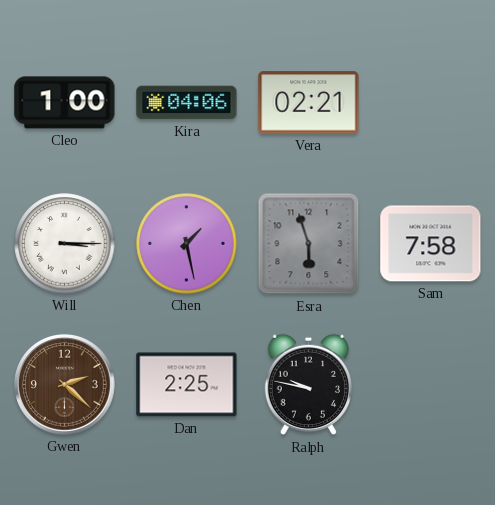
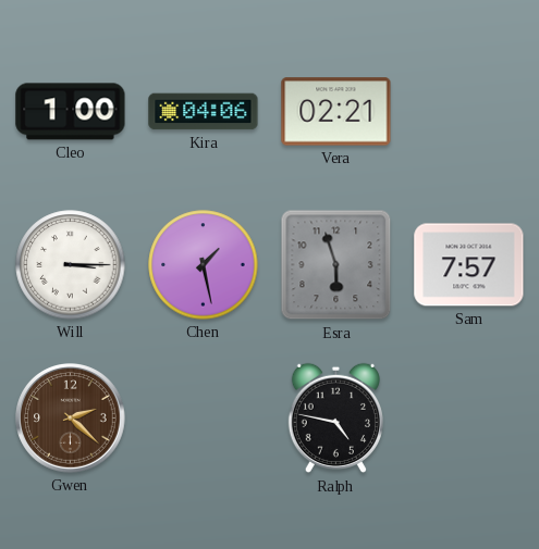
Sam: 7:58 -> 7:57 (469, 265)
Dan: 2:25 -> none (187, 385)
Ralph: 9:47 -> 4:47 (335, 419)
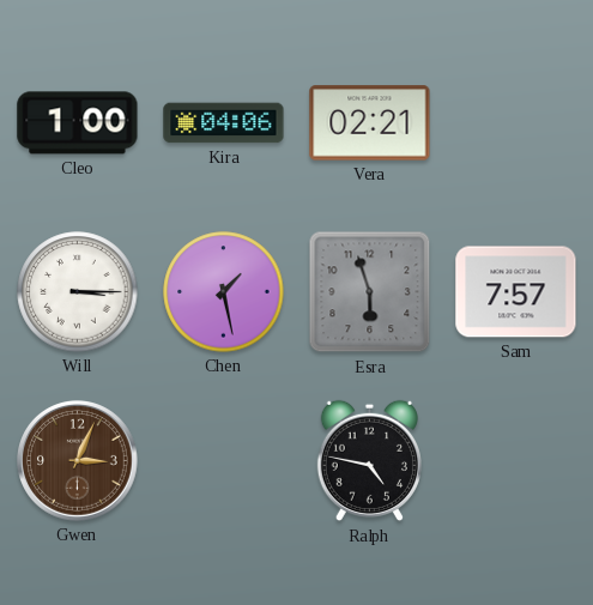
Gwen: 2:22 -> 3:04 (78, 461)
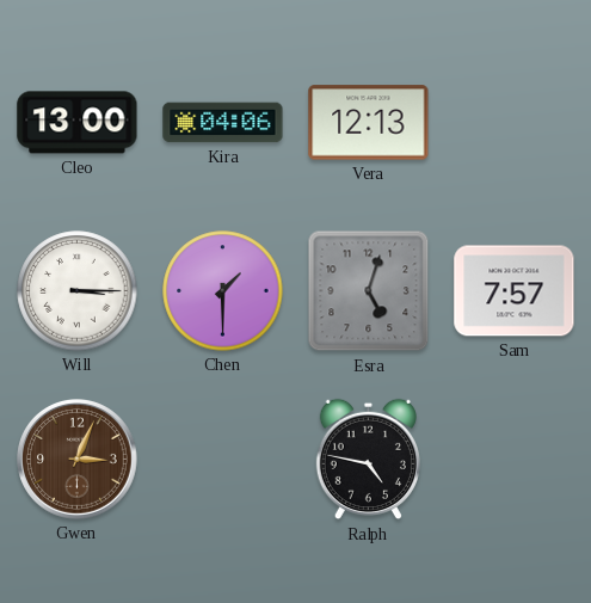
Cleo: 1:00 -> 13:00 (78, 123)
Vera: 02:21 -> 12:13 (369, 123)
Chen: 1:28 -> 1:30 (223, 291)
Esra: 5:57 -> 5:03 (369, 291)
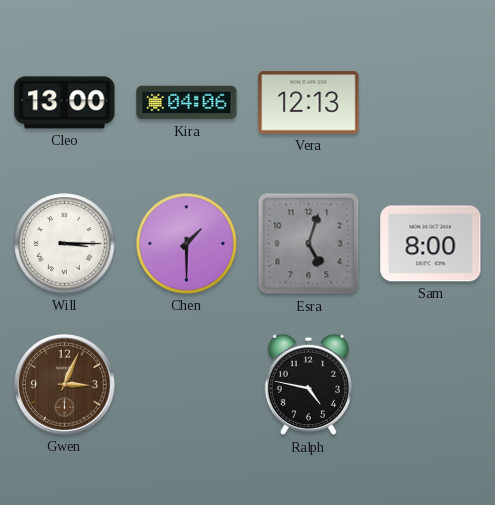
Sam: 7:57 -> 8:00 (431, 244)
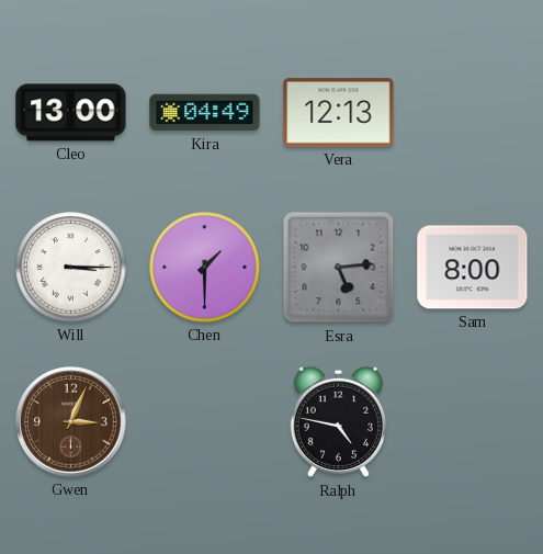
Kira: 04:06 -> 04:49 (205, 113)
Esra: 5:03 -> 5:14 (339, 268)
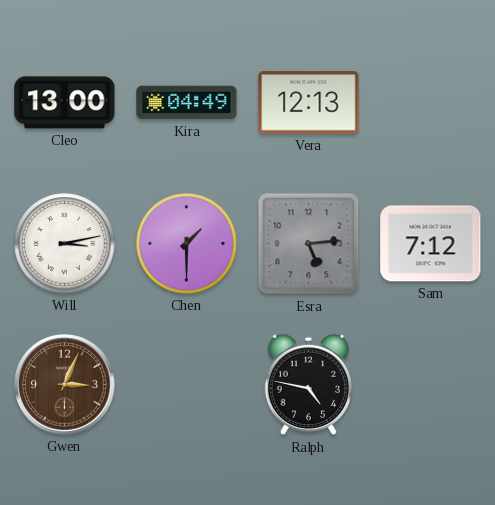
Will: 3:15 -> 3:13 (65, 244)
Sam: 8:00 -> 7:12 (431, 244)
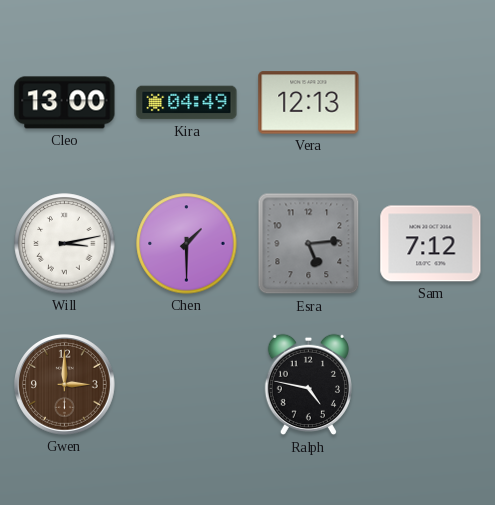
Gwen: 3:04 -> 3:00 (65, 385)
